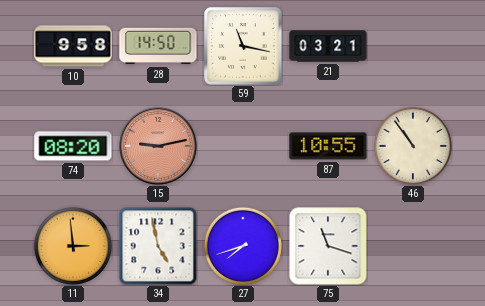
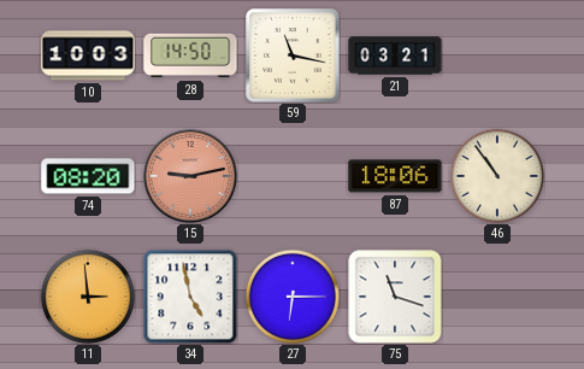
10: 9:58 -> 10:03 (88, 55)
87: 10:55 -> 18:06 (395, 176)
27: 7:42 -> 6:15 (293, 297)
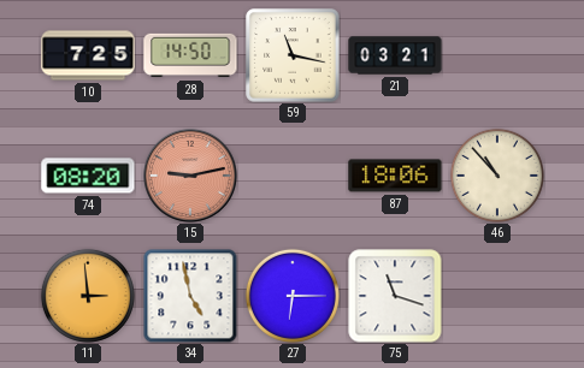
10: 10:03 -> 7:25 (88, 55)
46: 10:54 -> 10:53 (497, 176)
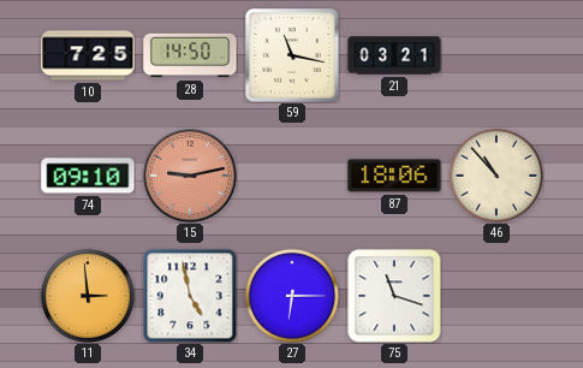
74: 08:20 -> 09:10 (88, 176)
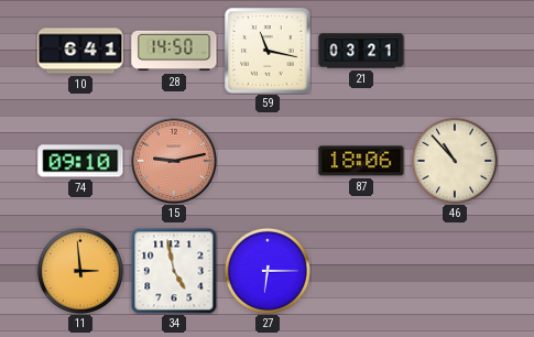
10: 7:25 -> 6:41 (80, 51)
75: 11:18 -> none (394, 296)
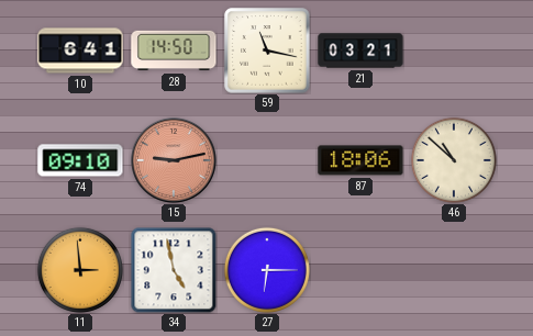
46: 10:53 -> 10:52 (454, 160)
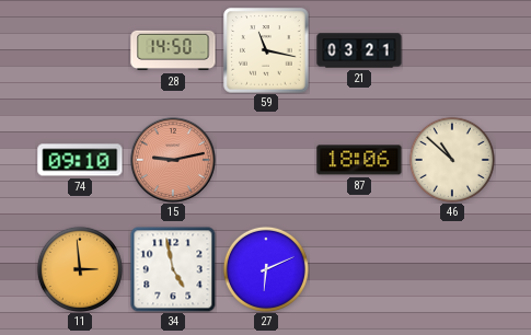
10: 6:41 -> none (80, 51)
27: 6:15 -> 6:11 (266, 269)
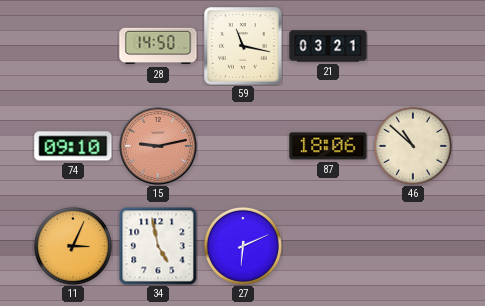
11: 2:59 -> 3:04 (73, 246)
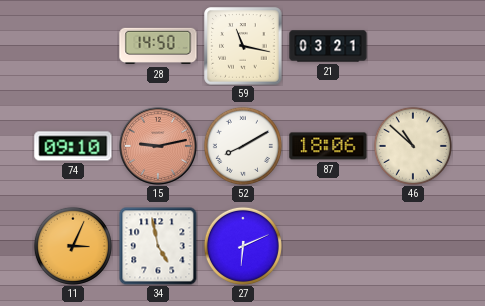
52: none -> 8:10 (243, 146)
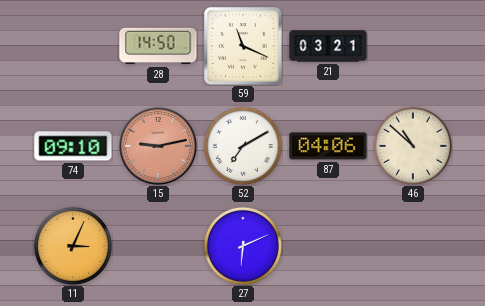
59: 11:17 -> 11:19 (243, 46)
52: 8:10 -> 7:10 (243, 146)
87: 18:06 -> 04:06 (328, 146)
34: 4:58 -> none (158, 246)
